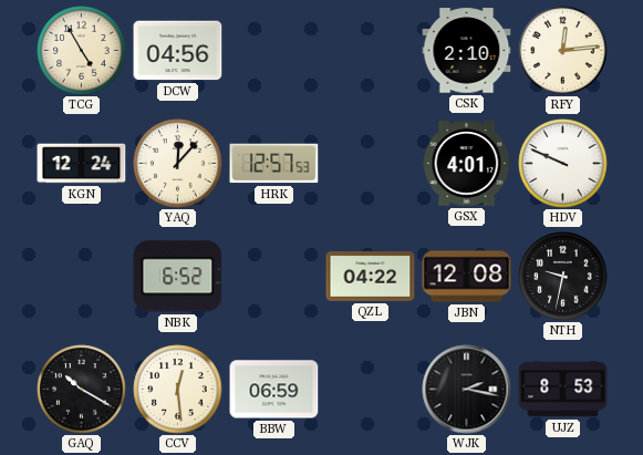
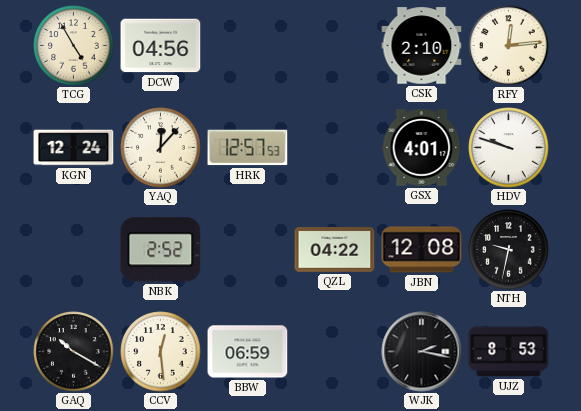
HDV: 9:49 -> 9:48 (509, 148)
NBK: 6:52 -> 2:52 (161, 250)
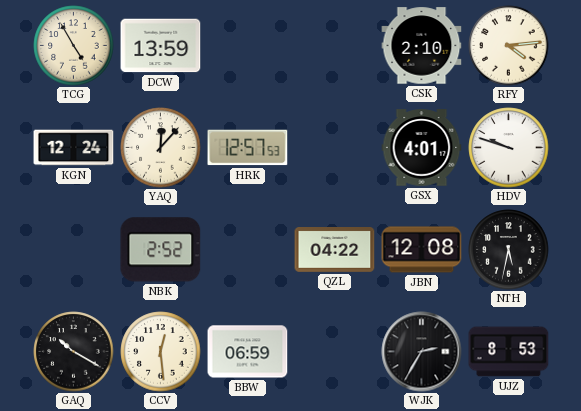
DCW: 04:56 -> 13:59 (161, 46)
RFY: 12:14 -> 4:14 (509, 46)
NTH: 9:32 -> 5:32 (509, 250)
WJK: 2:17 -> 2:35 (422, 352)
